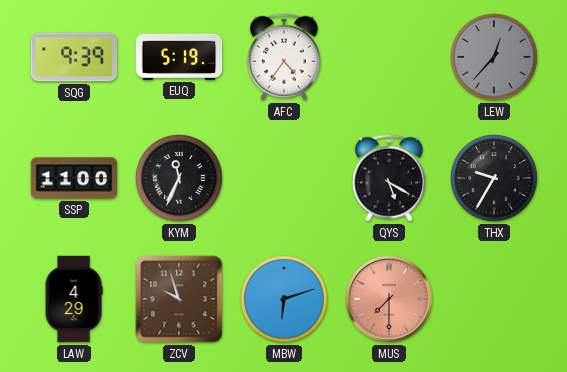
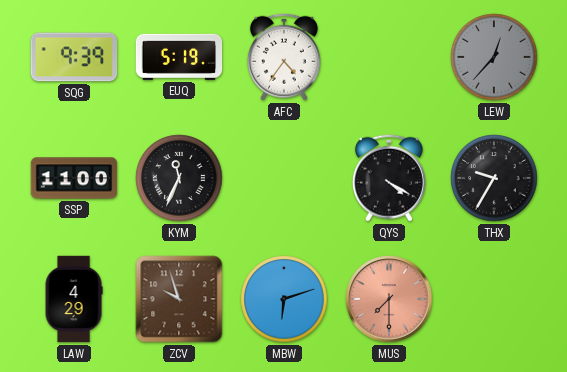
QYS: 5:20 -> 4:20 (389, 178)
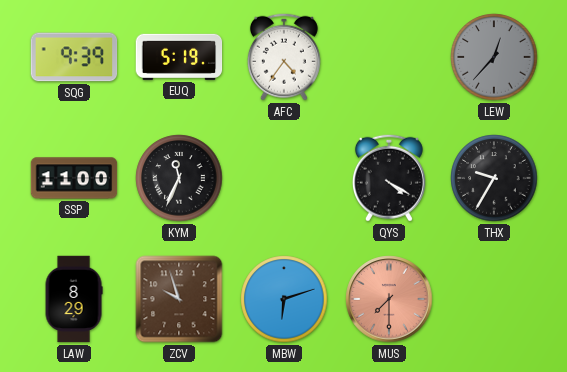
LAW: 4:29 -> 8:29 (74, 299)
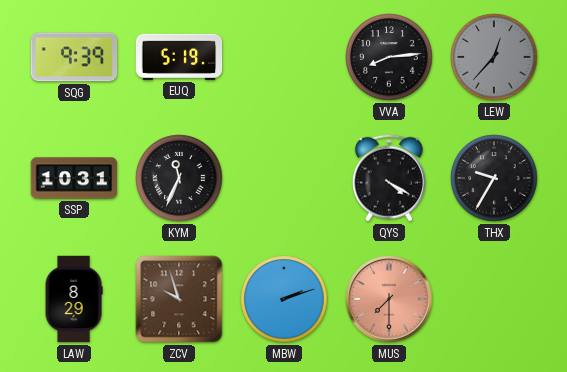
AFC: 4:36 -> none (284, 57)
VVA: none -> 8:14 (389, 57)
SSP: 11:00 -> 10:31 (74, 178)
MBW: 6:12 -> 2:12 (284, 299)
